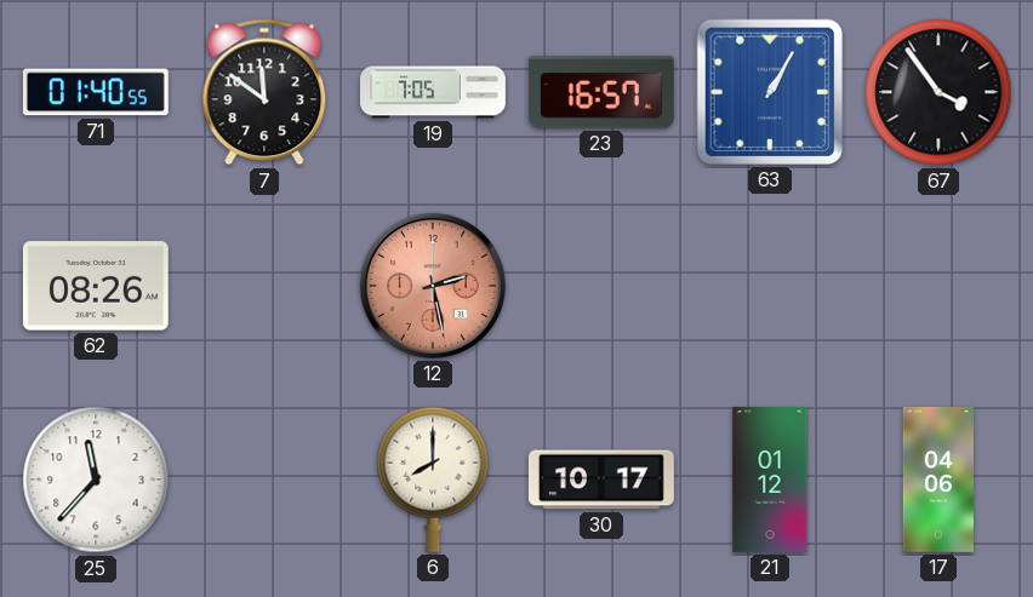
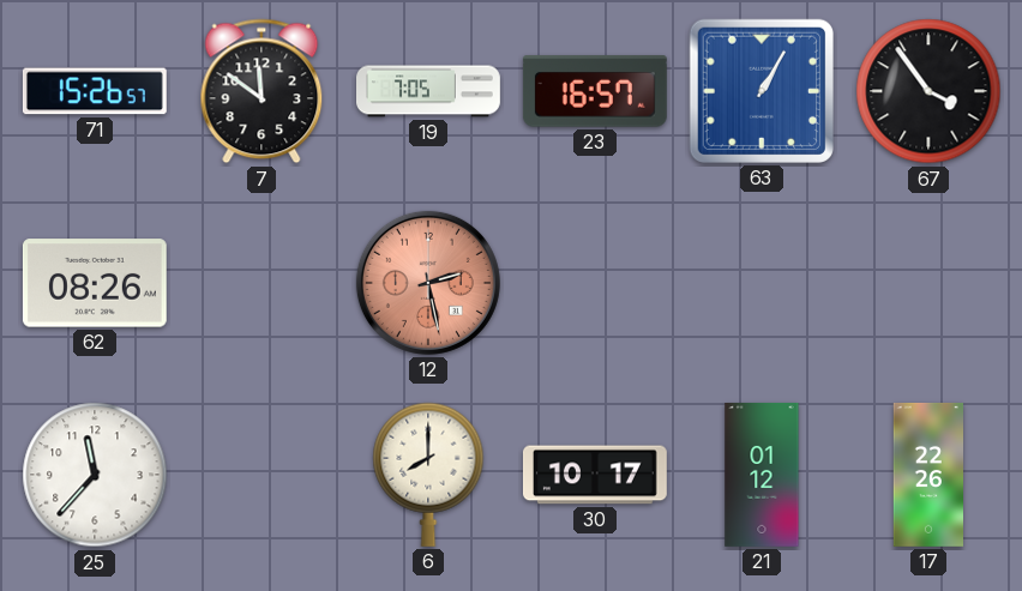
71: 01:40 -> 15:26 (95, 91)
17: 04:06 -> 22:26 (927, 476)
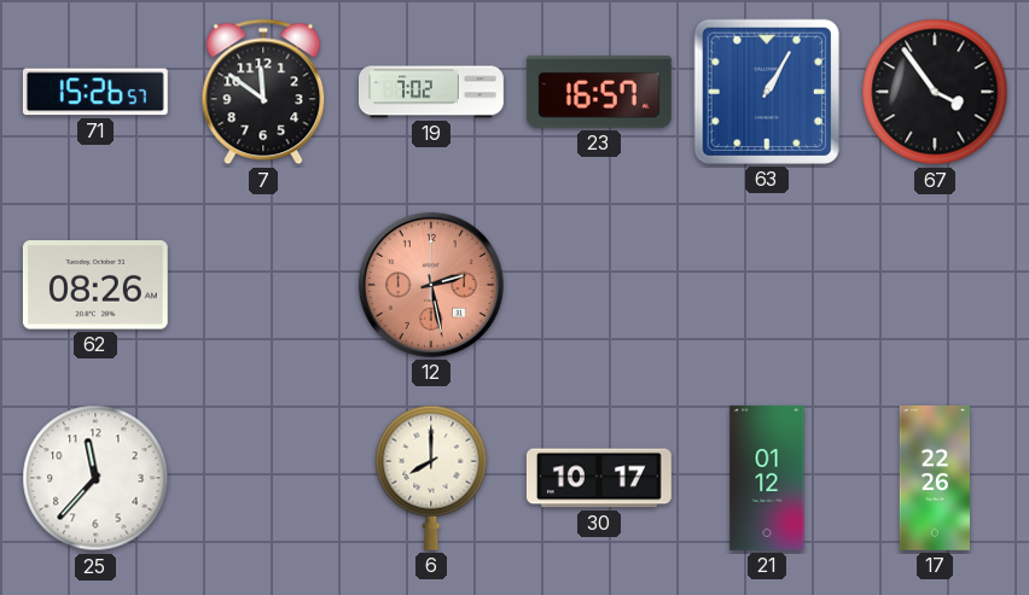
19: 7:05 -> 7:02 (432, 92)
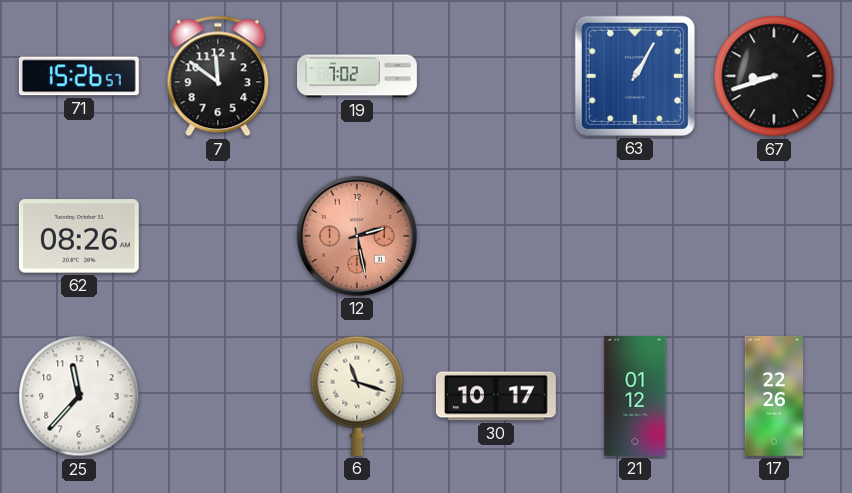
23: 16:57 -> none (599, 92)
67: 3:54 -> 8:42 (774, 76)
6: 8:00 -> 11:18 (357, 396)
